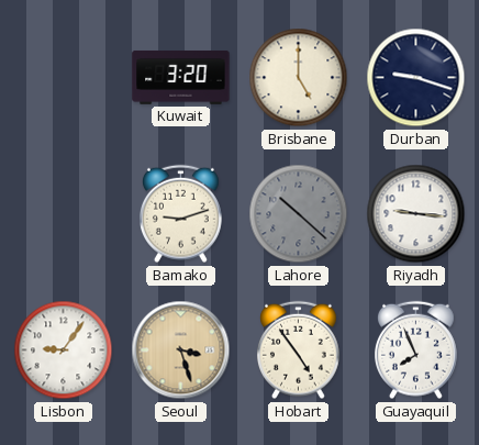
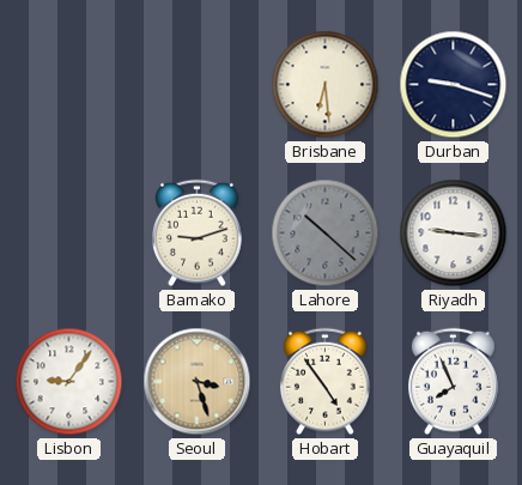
Kuwait: 3:20 -> none (181, 77)
Brisbane: 5:00 -> 6:29 (326, 85)
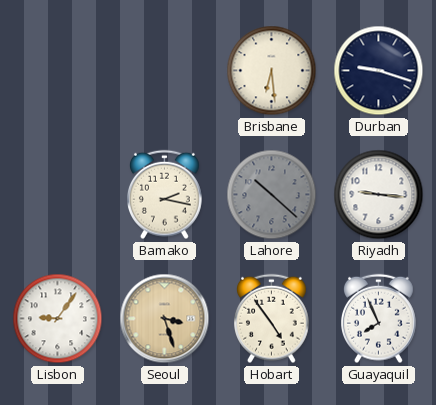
Bamako: 9:12 -> 2:17 (165, 195)
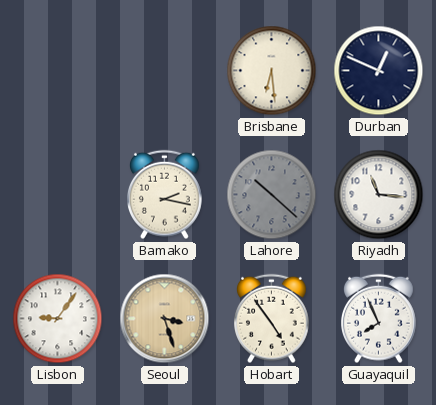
Durban: 9:18 -> 12:49 (379, 71)
Riyadh: 9:16 -> 11:16 (379, 195)
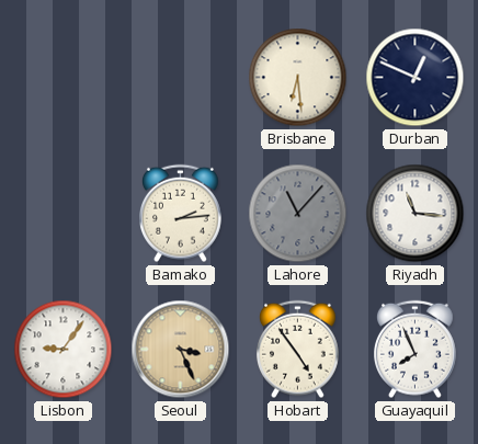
Bamako: 2:17 -> 2:14 (181, 214)
Lahore: 10:22 -> 11:07 (298, 214)
Seoul: 3:27 -> 3:26 (181, 350)
